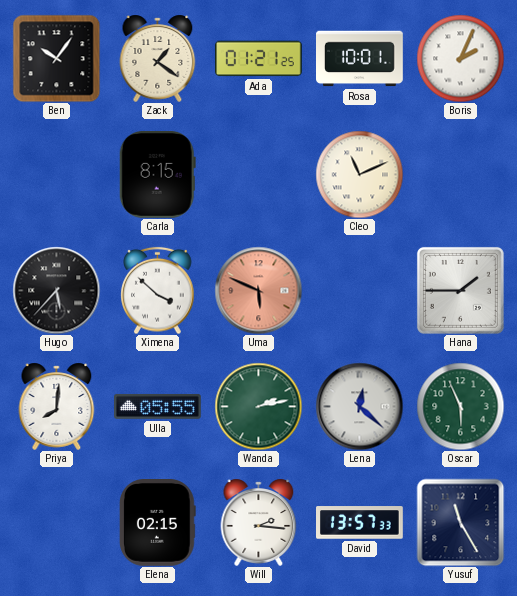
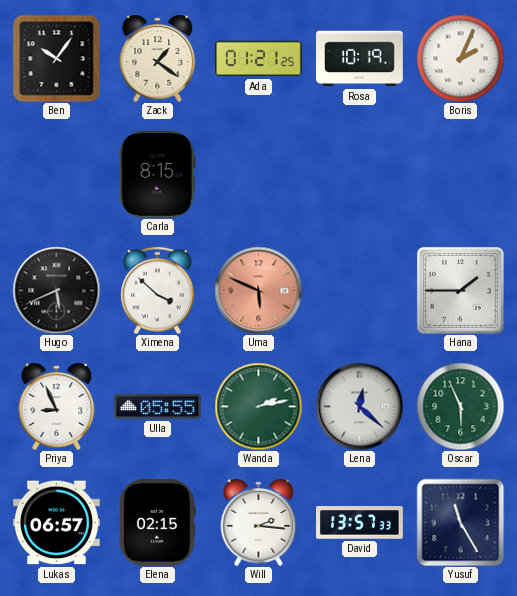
Rosa: 10:01 -> 10:19 (360, 59)
Cleo: 11:11 -> none (359, 174)
Hugo: 5:37 -> 5:41 (56, 290)
Priya: 8:01 -> 8:56 (57, 406)
Lukas: none -> 06:57 (57, 523)
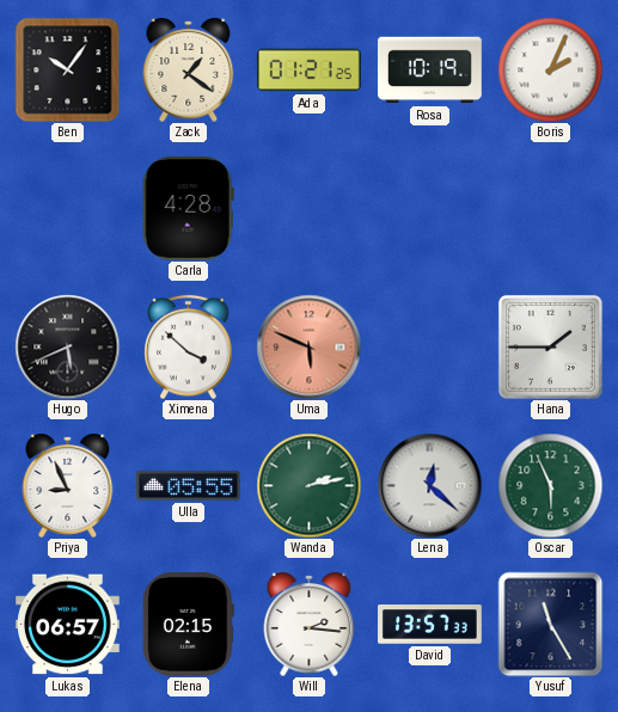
Carla: 8:15 -> 4:28 (188, 208)
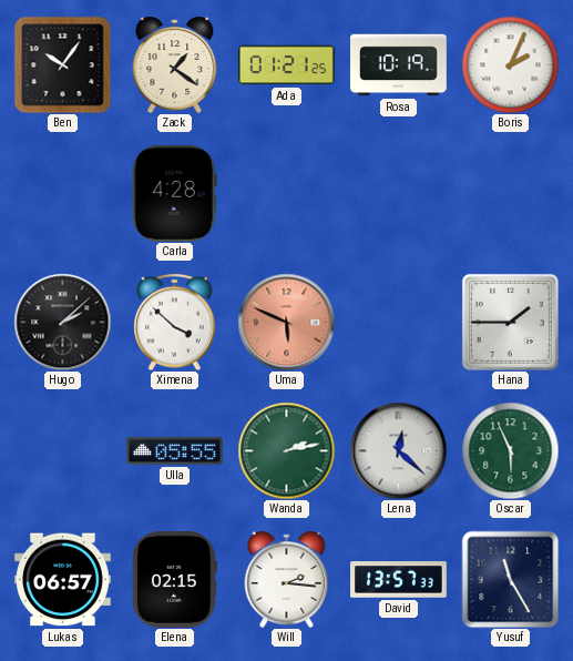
Hugo: 5:41 -> 2:08 (62, 322)
Priya: 8:56 -> none (68, 485)
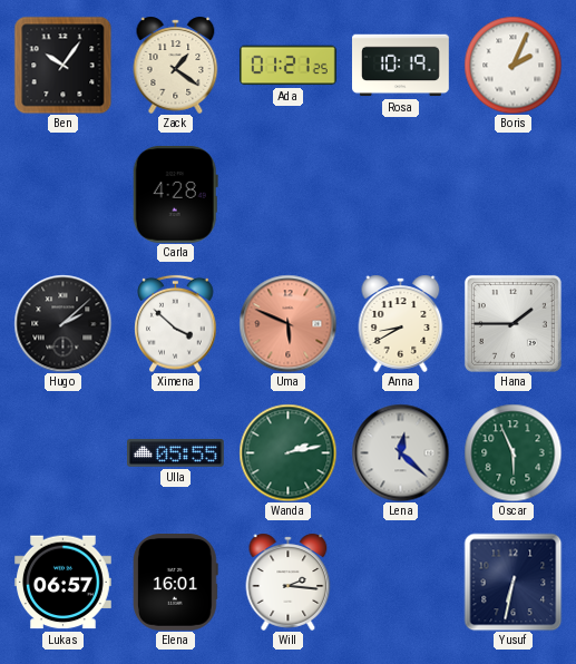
Anna: none -> 8:40 (401, 323)
Elena: 02:15 -> 16:01 (175, 583)
David: 13:57 -> none (399, 580)
Yusuf: 11:25 -> 6:32 (512, 582)
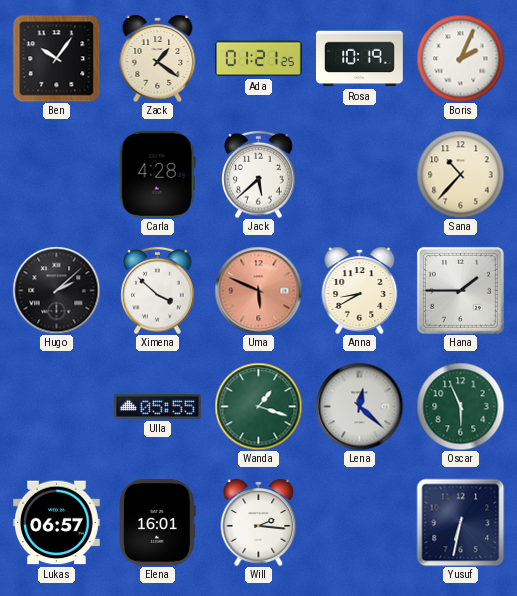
Jack: none -> 5:38 (259, 174)
Sana: none -> 10:37 (460, 174)
Wanda: 2:13 -> 1:18 (258, 406)
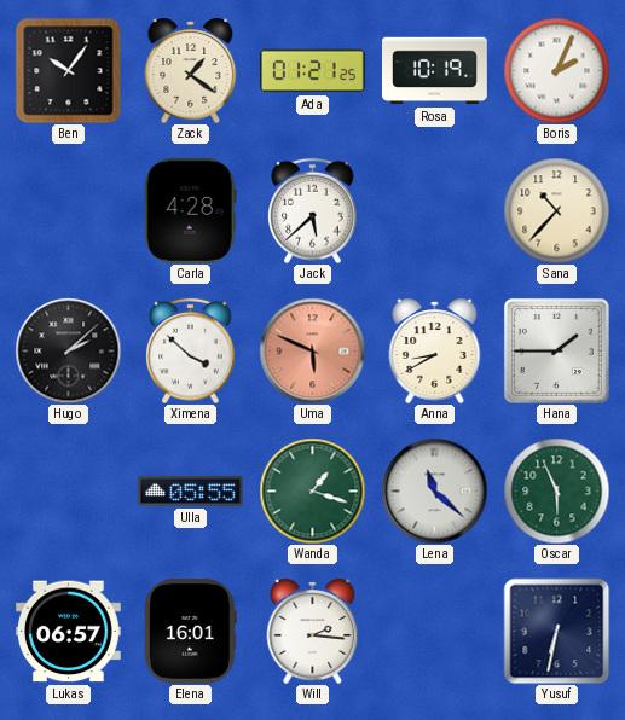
Lena: 12:22 -> 11:22 (434, 490)
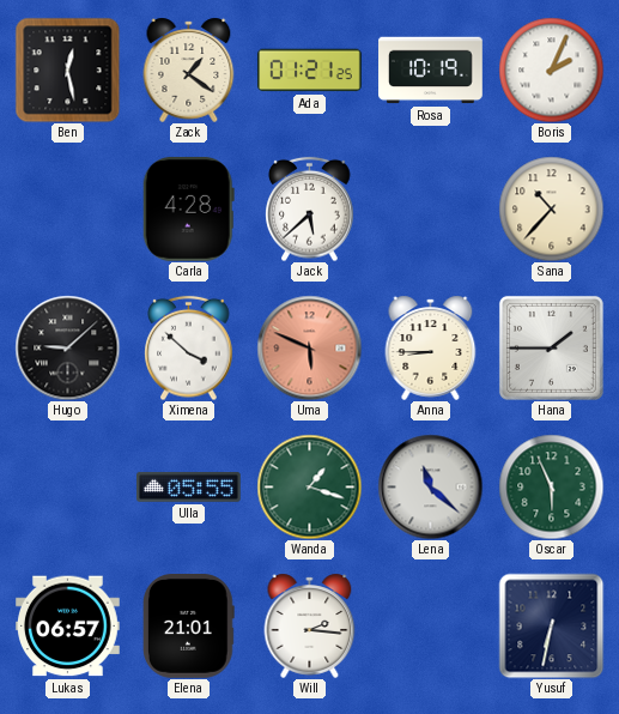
Ben: 10:06 -> 12:28 (67, 69)
Hugo: 2:08 -> 9:08 (67, 347)
Anna: 8:40 -> 8:45 (431, 347)
Elena: 16:01 -> 21:01 (188, 627)
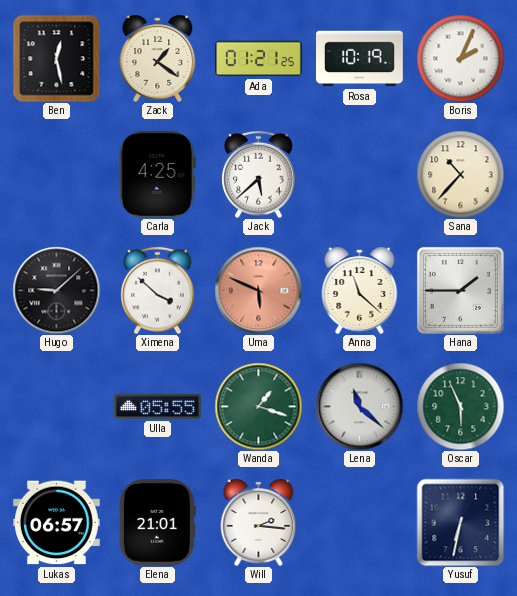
Carla: 4:28 -> 4:25 (157, 174)
Anna: 8:45 -> 11:22 (360, 290)
